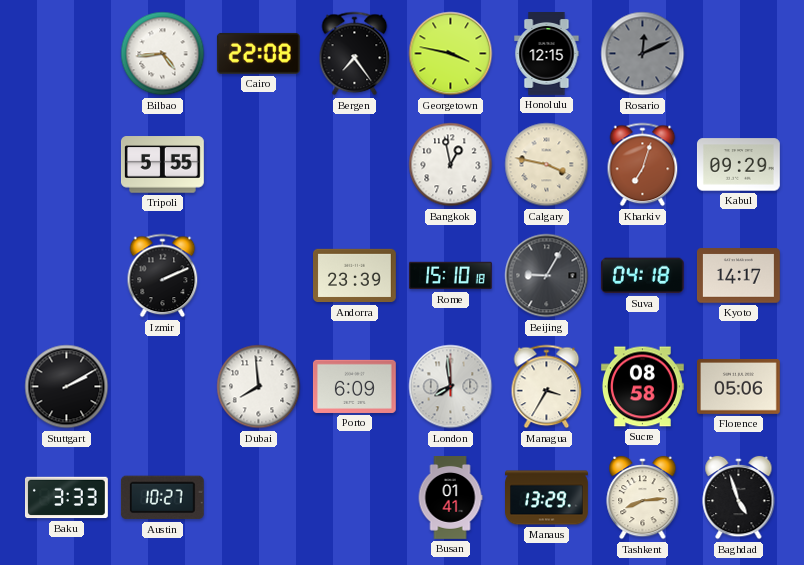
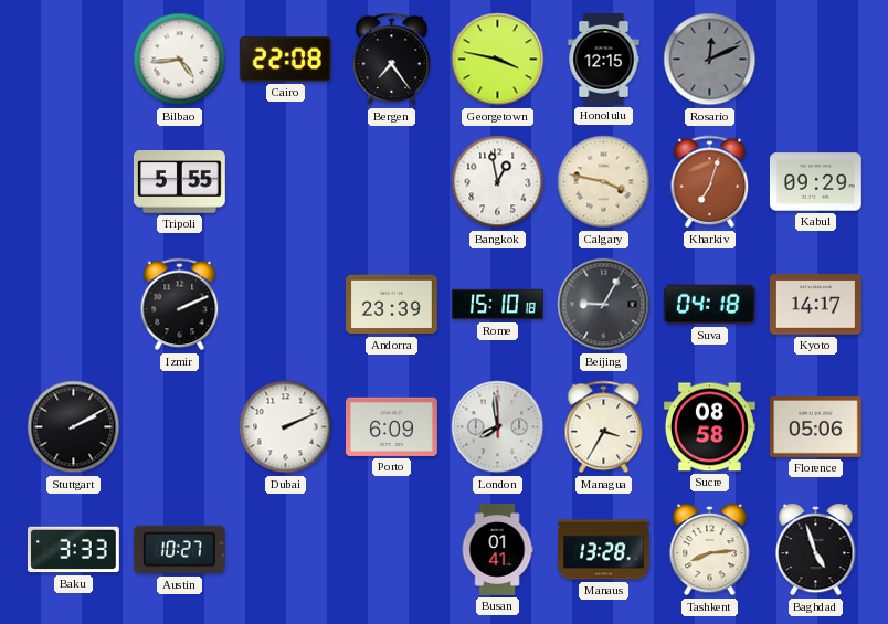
Dubai: 7:59 -> 2:11 (286, 427)
Manaus: 13:29 -> 13:28 (604, 550)
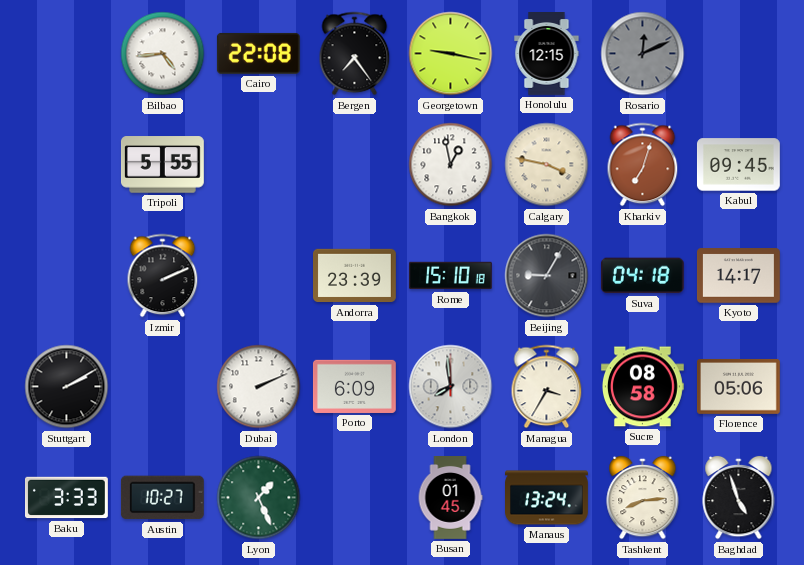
Georgetown: 3:47 -> 9:17 (451, 54)
Kabul: 09:29 -> 09:45 (738, 165)
Lyon: none -> 1:26 (259, 498)
Busan: 01:41 -> 01:45 (450, 498)
Manaus: 13:28 -> 13:24 (547, 498)
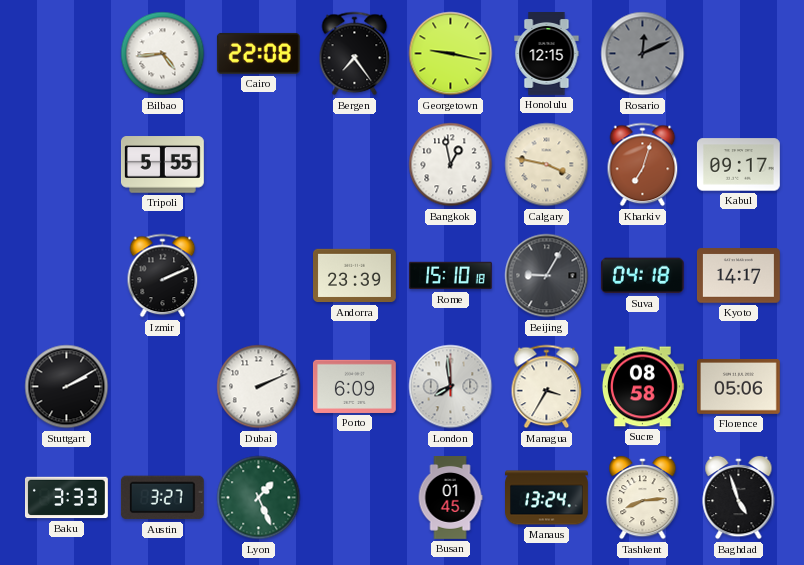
Kabul: 09:45 -> 09:17 (738, 165)
Austin: 10:27 -> 3:27 (162, 498)
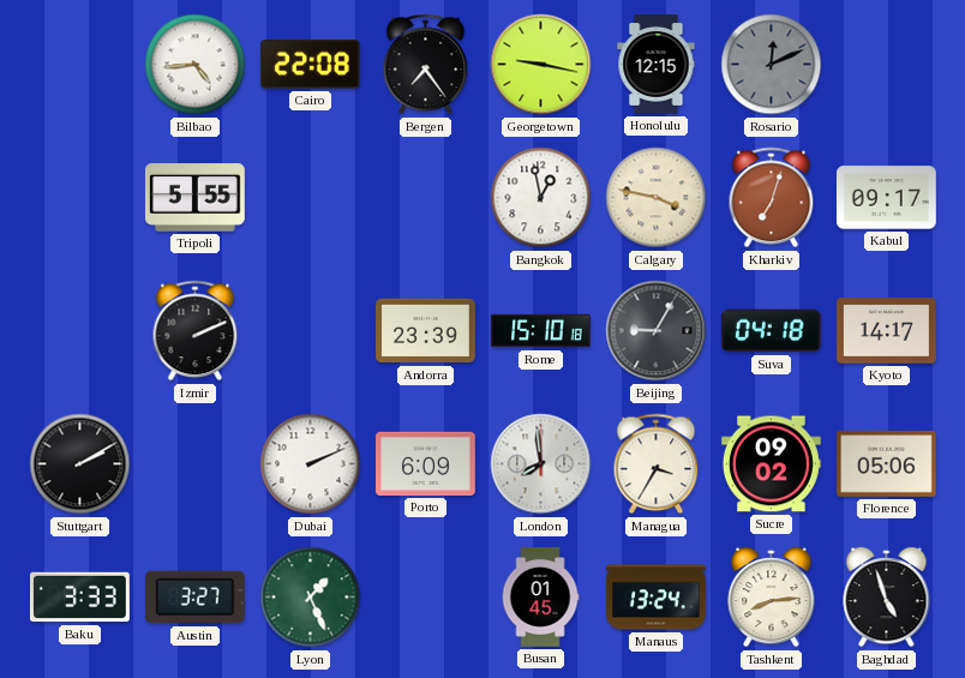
Sucre: 08:58 -> 09:02 (771, 464)
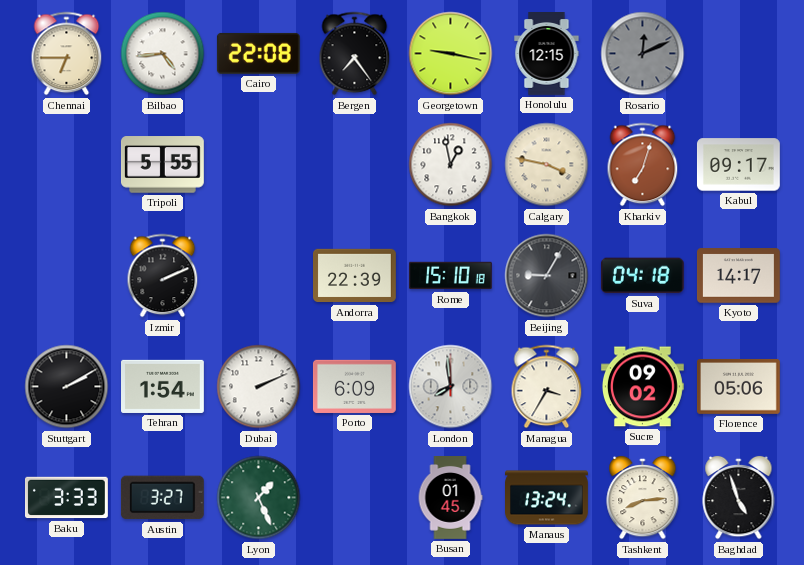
Chennai: none -> 6:45 (67, 54)
Andorra: 23:39 -> 22:39 (355, 276)
Tehran: none -> 1:54 (163, 386)
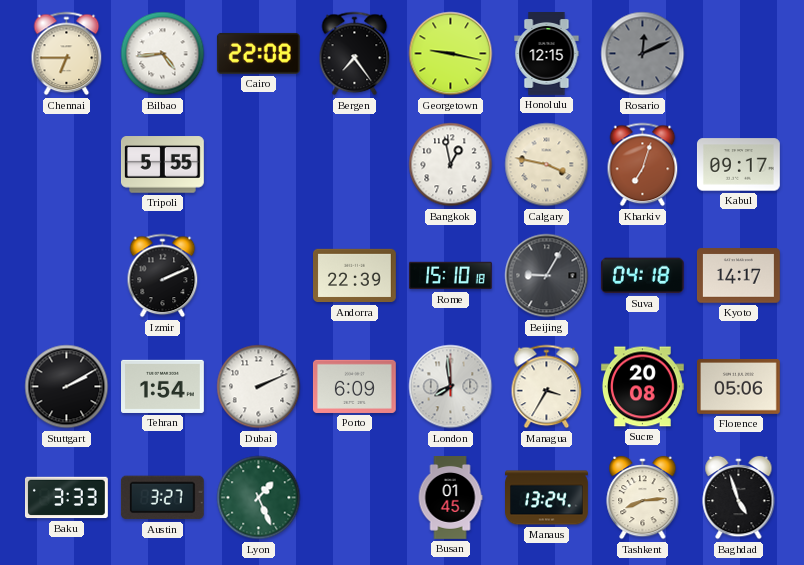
Sucre: 09:02 -> 20:08 (642, 387)
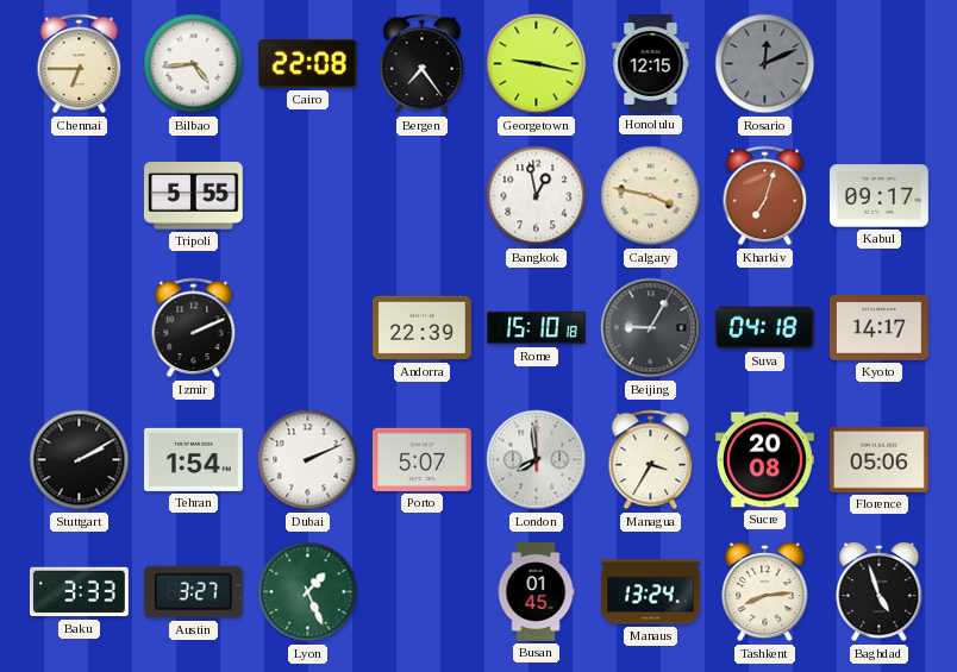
Porto: 6:09 -> 5:07 (421, 459)
